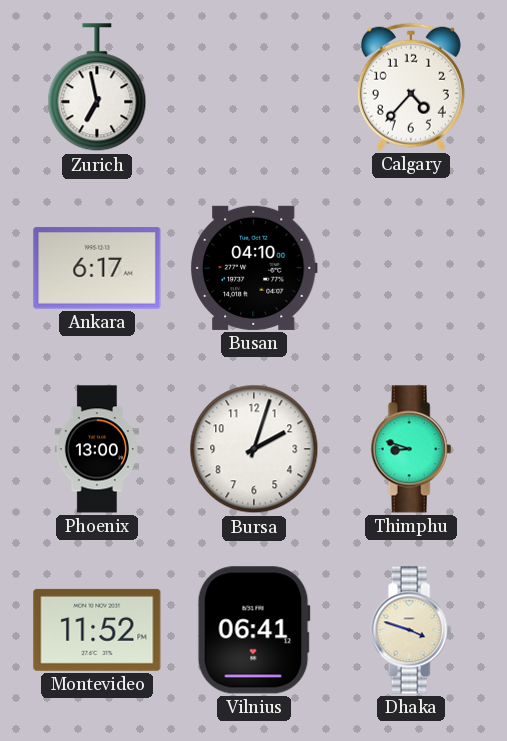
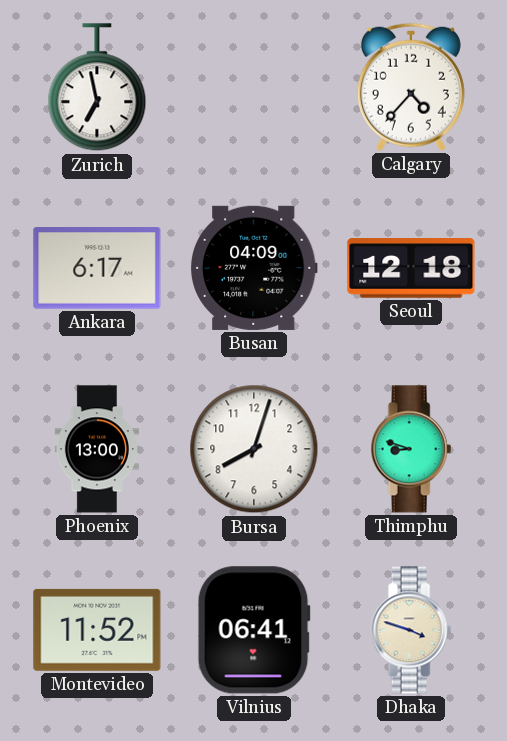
Busan: 04:10 -> 04:09 (254, 268)
Seoul: none -> 12:18 (411, 268)
Bursa: 2:03 -> 8:03 (254, 449)
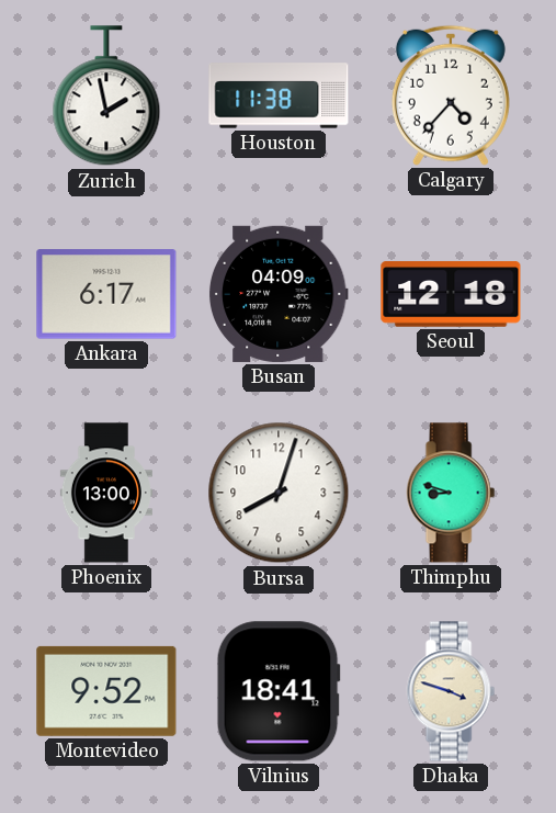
Zurich: 6:58 -> 1:58 (106, 97)
Houston: none -> 11:38 (279, 95)
Montevideo: 11:52 -> 9:52 (106, 691)
Vilnius: 06:41 -> 18:41 (279, 691)
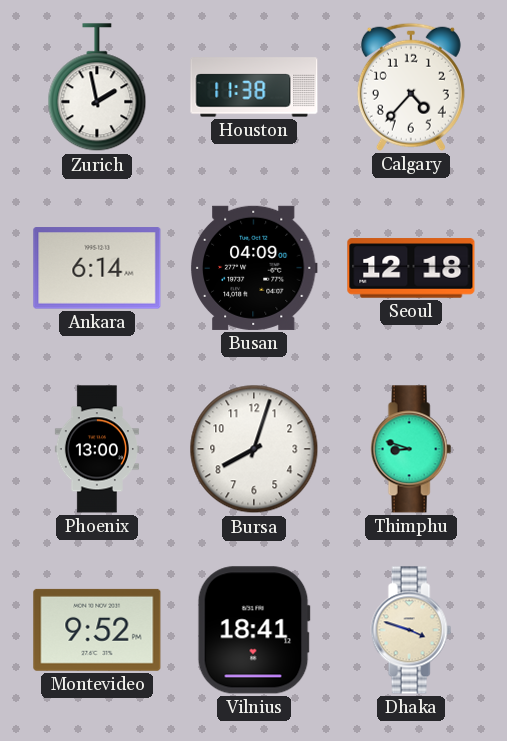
Ankara: 6:17 -> 6:14 (97, 268)
